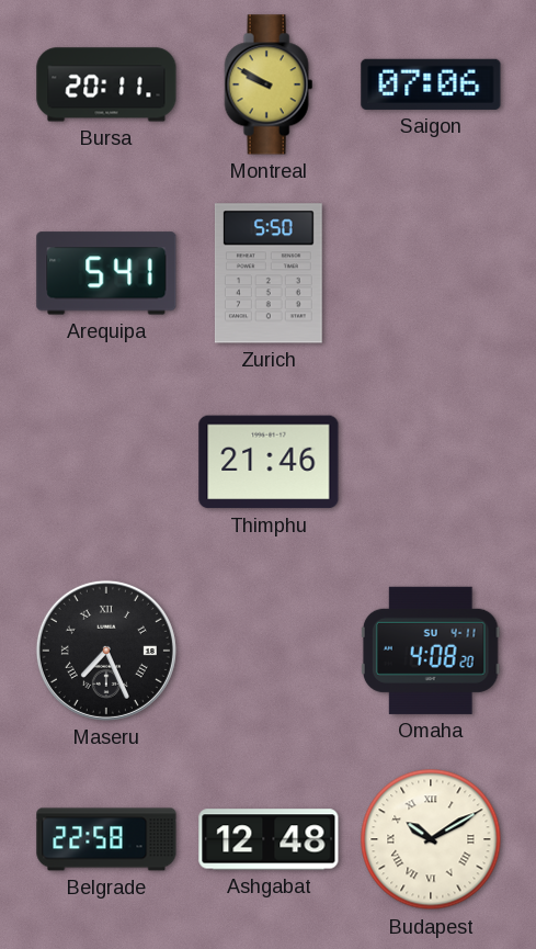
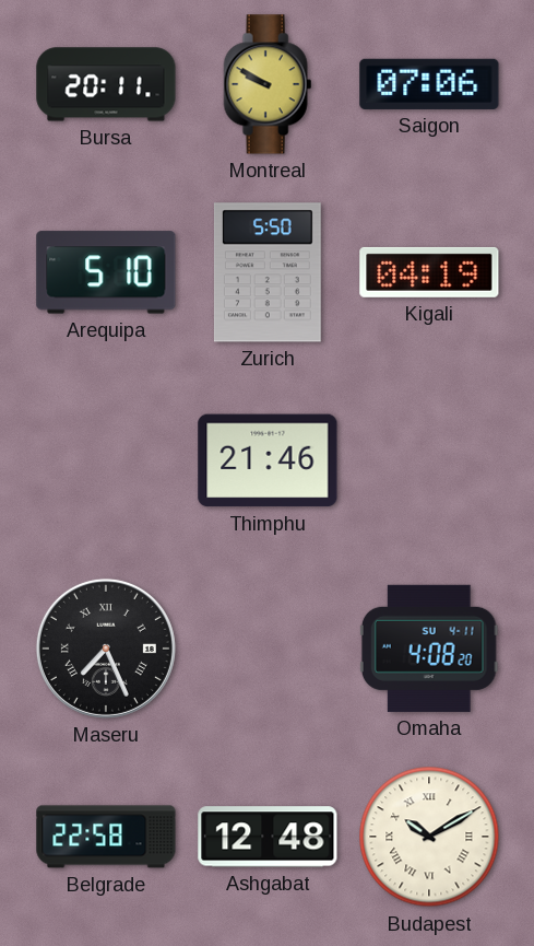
Arequipa: 5:41 -> 5:10 (106, 272)
Kigali: none -> 04:19 (429, 272)
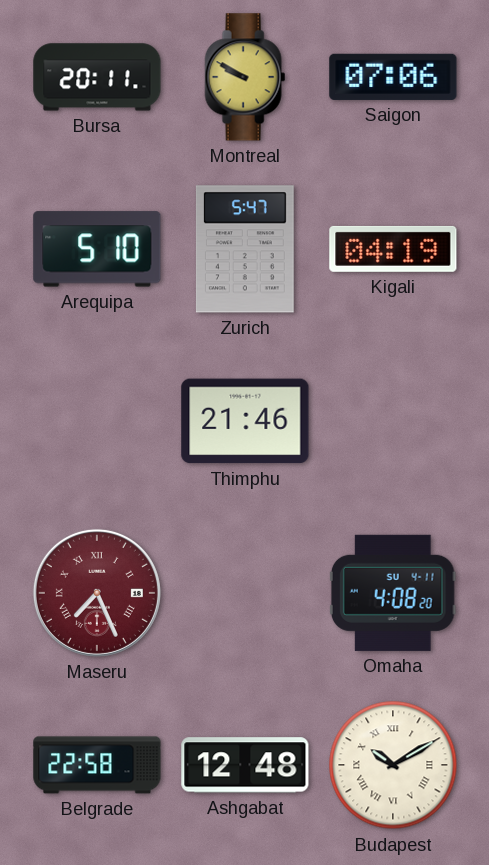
Zurich: 5:50 -> 5:47 (245, 249)
Maseru dial: black -> burgundy (97, 593)
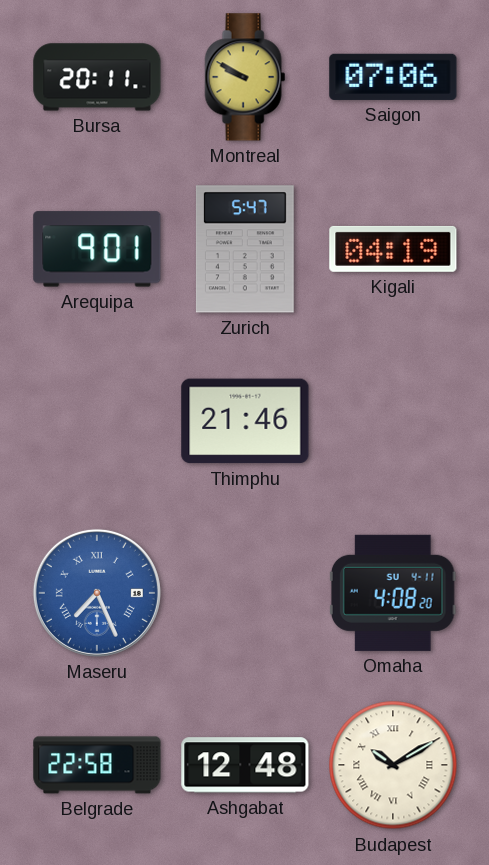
Arequipa: 5:10 -> 9:01 (97, 249)
Maseru dial: burgundy -> blue (97, 593)
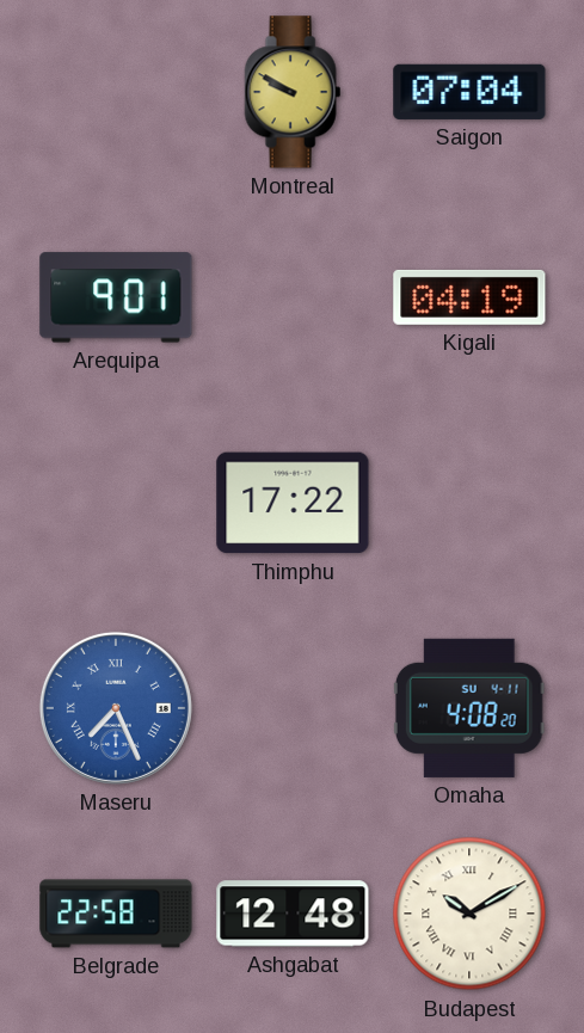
Bursa: 20:11 -> none (97, 77)
Saigon: 07:06 -> 07:04 (469, 92)
Zurich: 5:47 -> none (245, 249)
Thimphu: 21:46 -> 17:22 (293, 503)
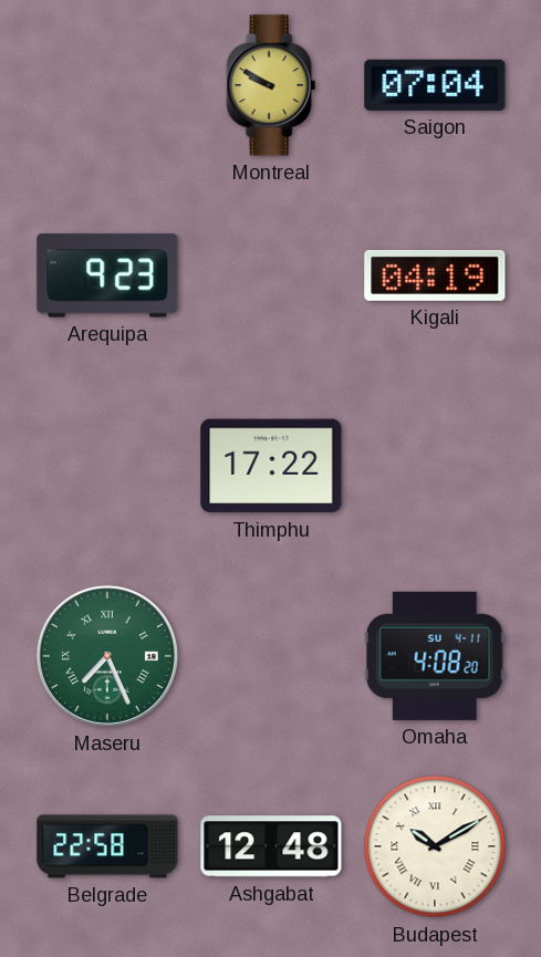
Arequipa: 9:01 -> 9:23 (107, 275)
Maseru dial: blue -> green (107, 656)
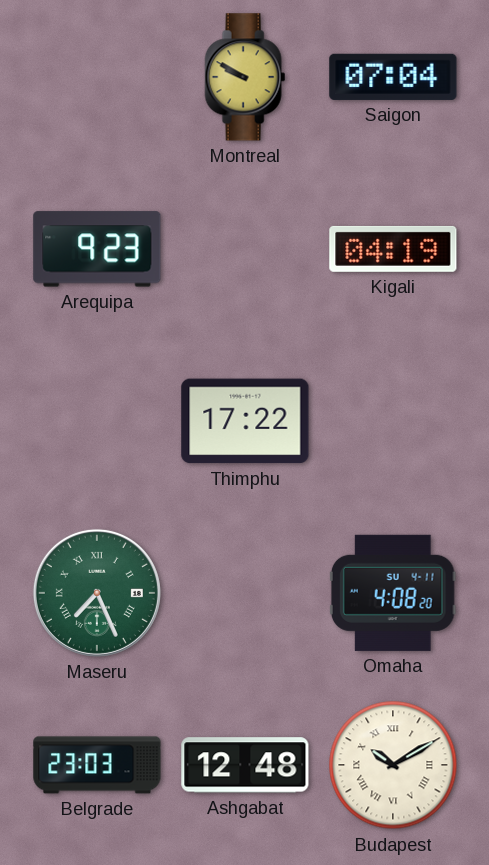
Belgrade: 22:58 -> 23:03 (97, 765)
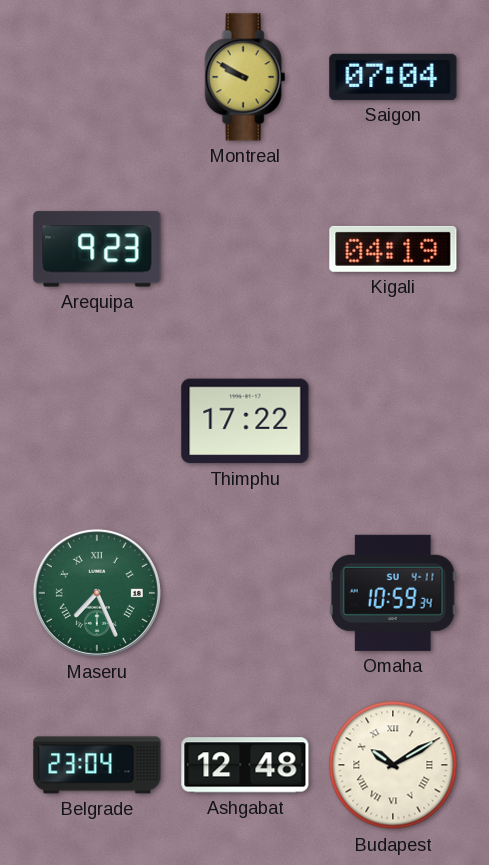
Omaha: 4:08 -> 10:59 (393, 593)
Belgrade: 23:03 -> 23:04 (97, 765)
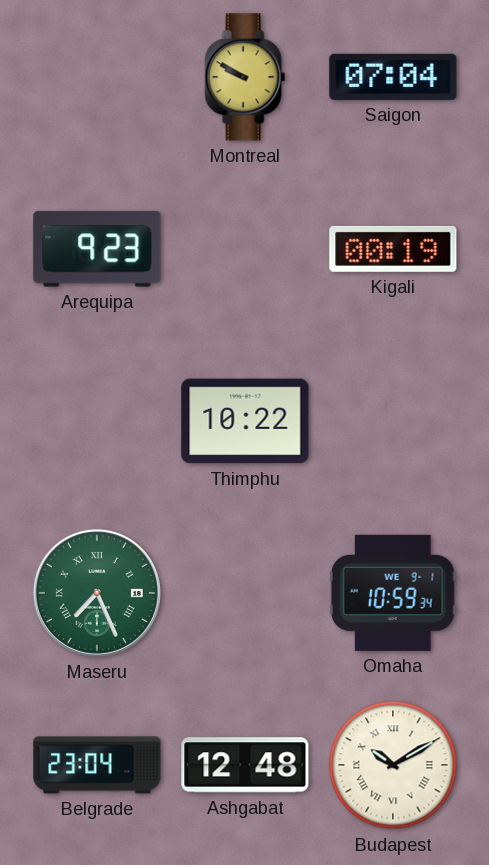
Kigali: 04:19 -> 00:19 (393, 249)
Thimphu: 17:22 -> 10:22 (245, 421)
Omaha date: SU 4-11 -> WE 9-1 (393, 593)
